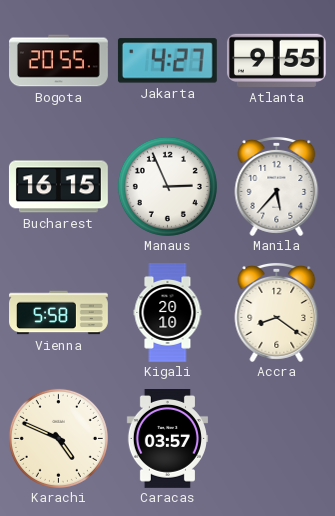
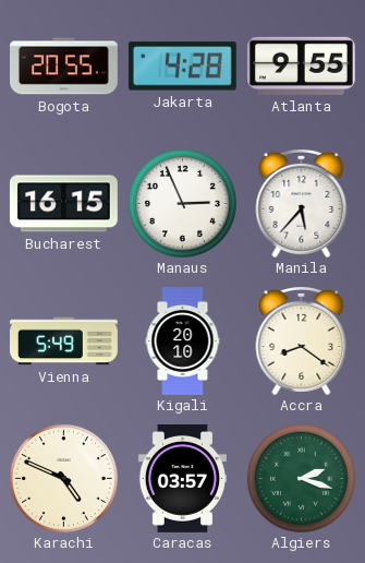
Jakarta: 4:27 -> 4:28 (182, 67)
Vienna: 5:58 -> 5:49 (64, 342)
Algiers: none -> 2:18 (301, 478)
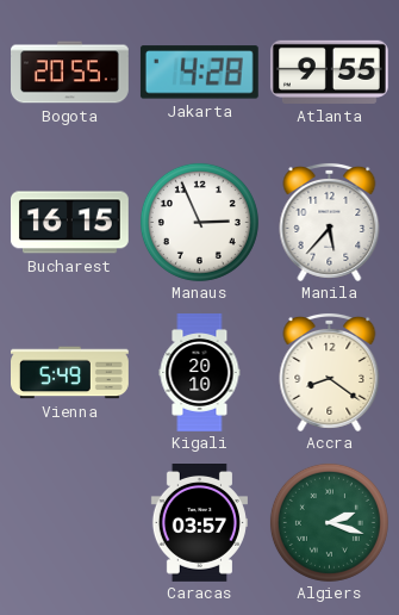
Karachi: 4:49 -> none (63, 478)
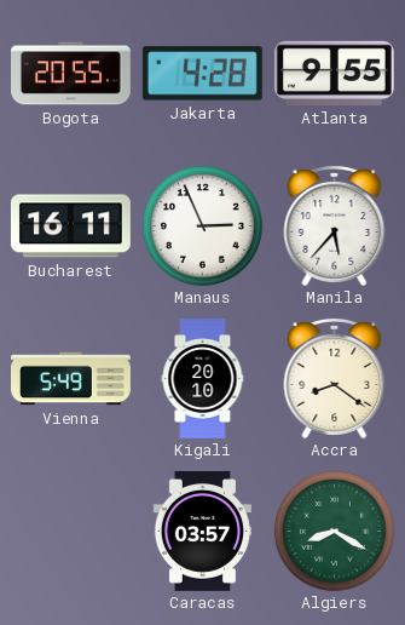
Bucharest: 16:15 -> 16:11 (70, 227)
Algiers: 2:18 -> 8:20 (334, 531)
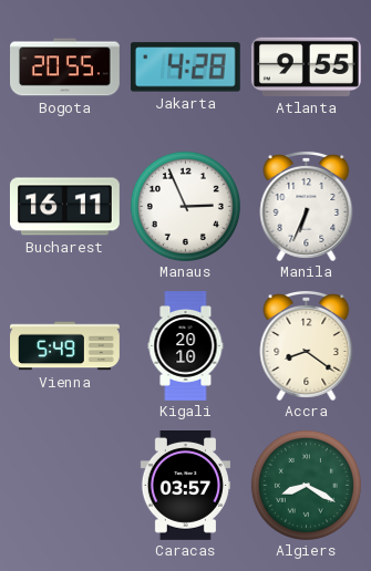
Manila: 5:37 -> 6:34 (307, 206)
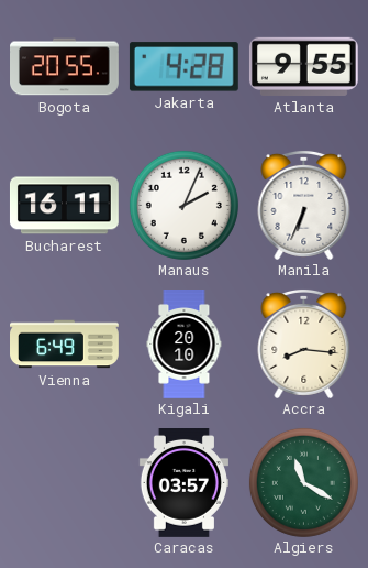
Manaus: 2:56 -> 2:04 (183, 205)
Vienna: 5:49 -> 6:49 (65, 345)
Accra: 8:21 -> 8:16 (304, 343)
Algiers: 8:20 -> 11:20 (303, 482)
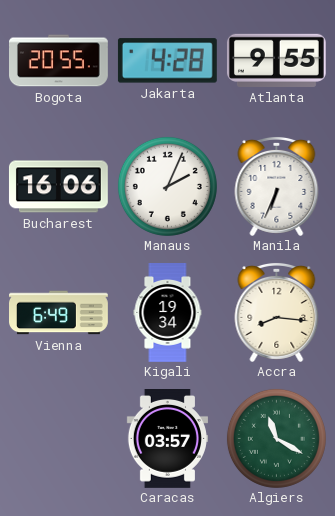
Bucharest: 16:11 -> 16:06 (58, 187)
Kigali: 20:10 -> 19:34 (168, 313)
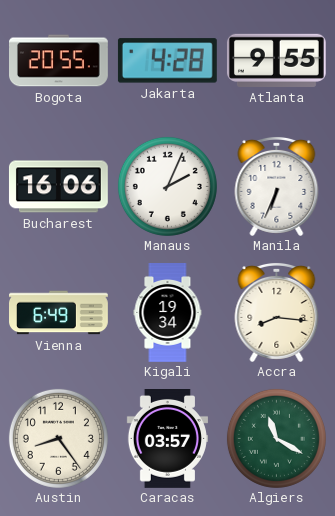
Austin: none -> 8:24 (58, 438)
